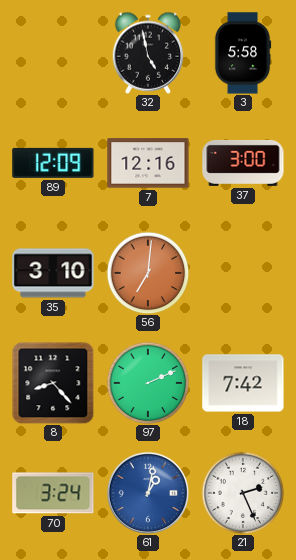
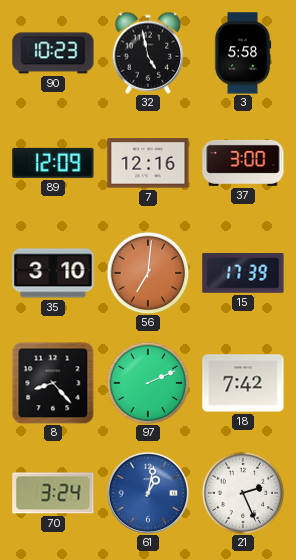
90: none -> 10:23 (53, 53)
15: none -> 17:39 (243, 273)
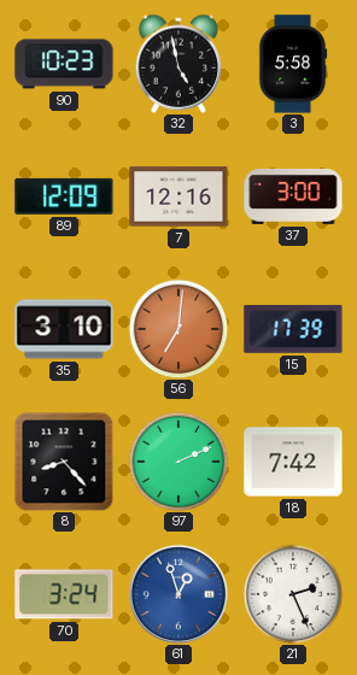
61: 1:02 -> 12:57 (177, 593)
